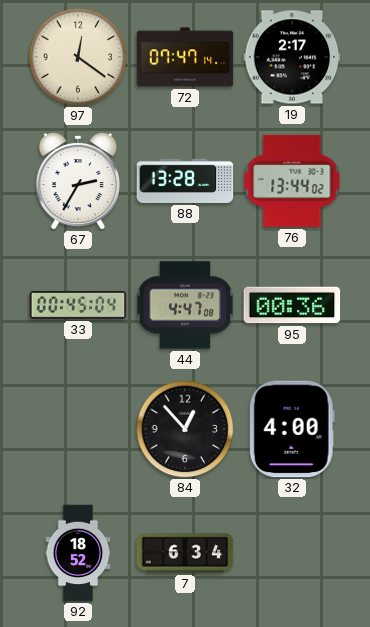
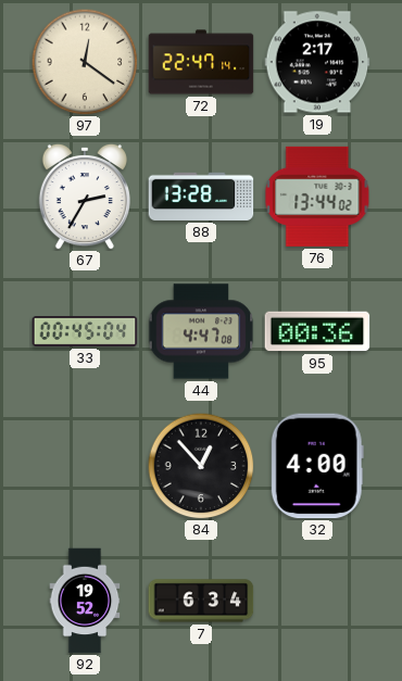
72: 07:47 -> 22:47 (201, 62)
92: 18:52 -> 19:52 (85, 601)
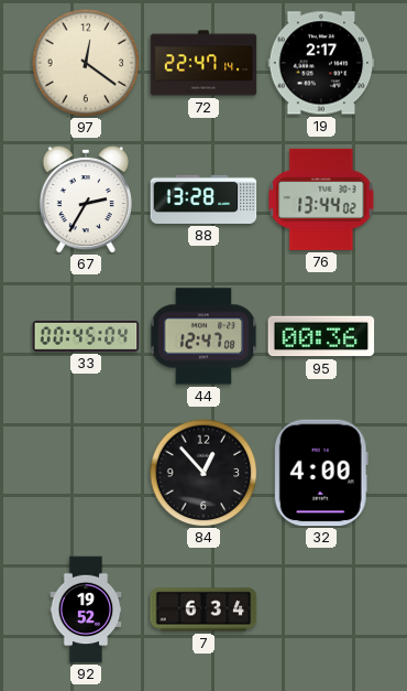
44: 4:47 -> 12:47 (204, 336)
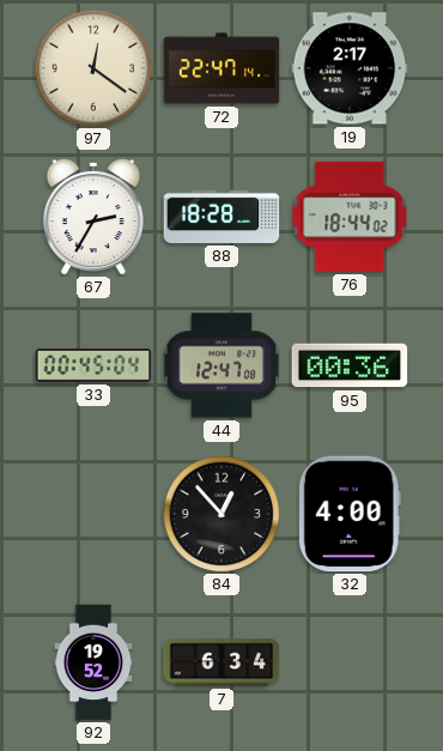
88: 13:28 -> 18:28 (221, 217)
76: 13:44 -> 18:44 (350, 217)
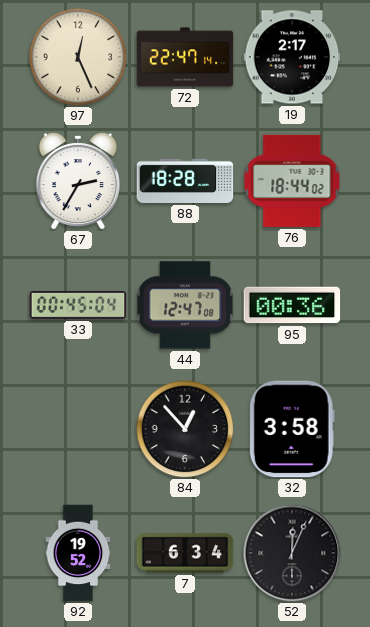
97: 12:21 -> 12:26 (78, 57)
32: 4:00 -> 3:58 (292, 429)
52: none -> 12:04 (292, 553)
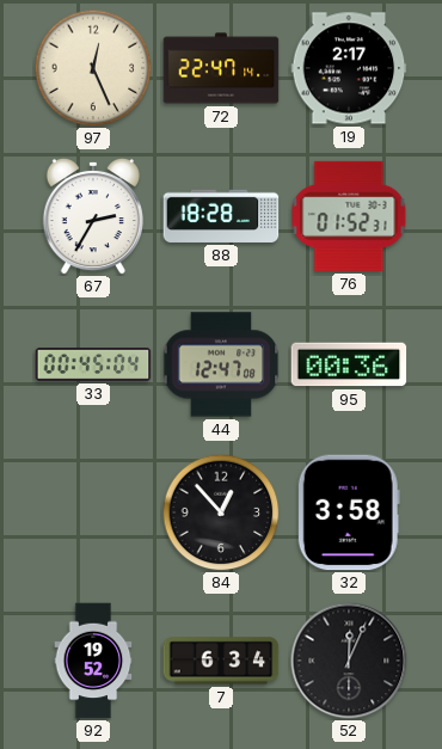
76: 18:44 -> 01:52 (349, 216)
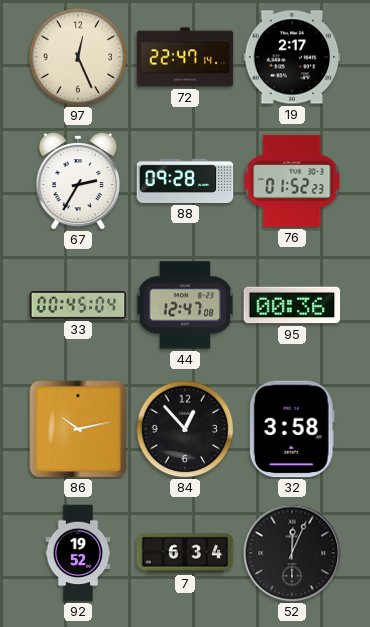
88: 18:28 -> 09:28 (185, 181)
76: 01:52:31 -> 01:52:23 (292, 181)
86: none -> 10:13 (78, 429)
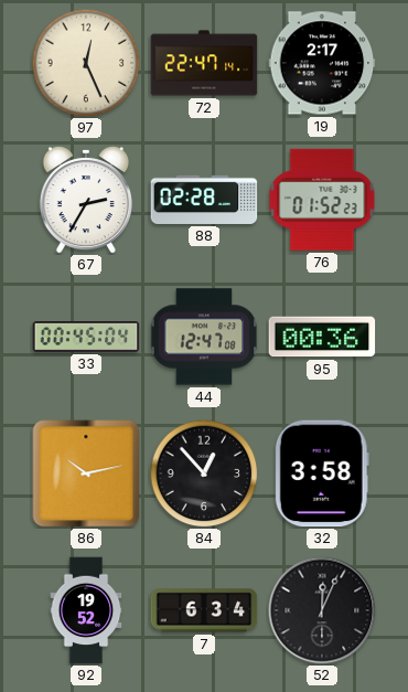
88: 09:28 -> 02:28 (204, 200)
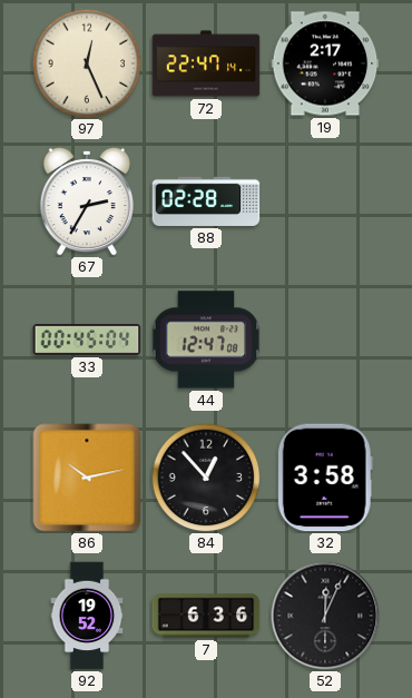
76: 01:52 -> none (322, 200)
95: 00:36 -> none (322, 337)
7: 6:34 -> 6:36 (206, 616)
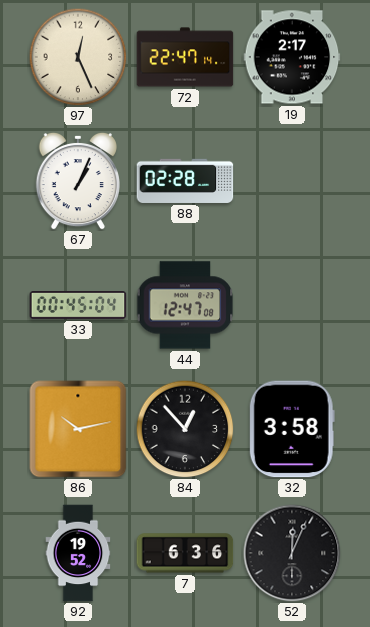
67: 2:35 -> 1:04 (78, 181)
